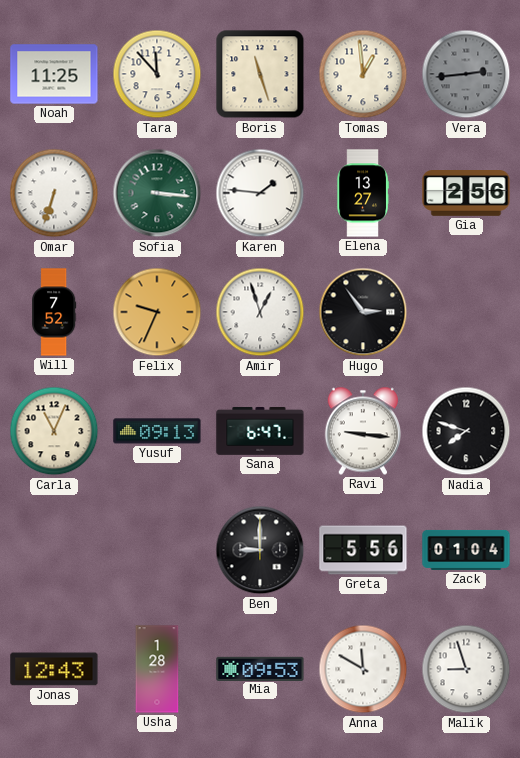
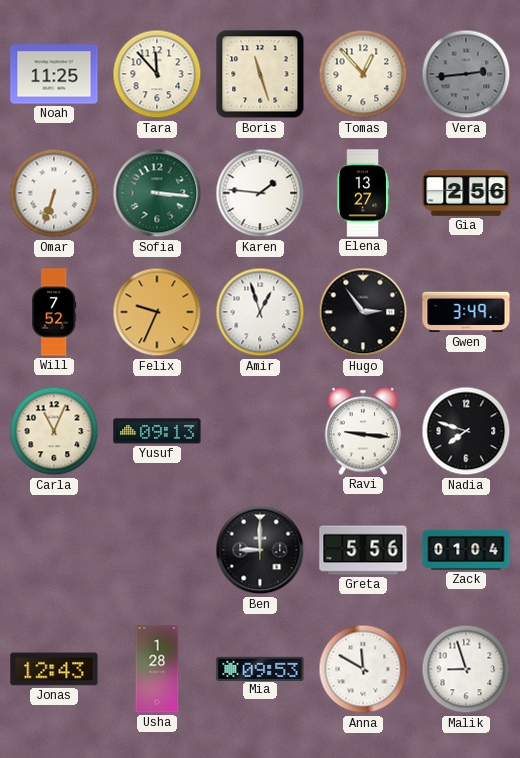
Tomas: 12:59 -> 12:53 (363, 74)
Gwen: none -> 3:49 (466, 312)
Sana: 6:47 -> none (260, 431)
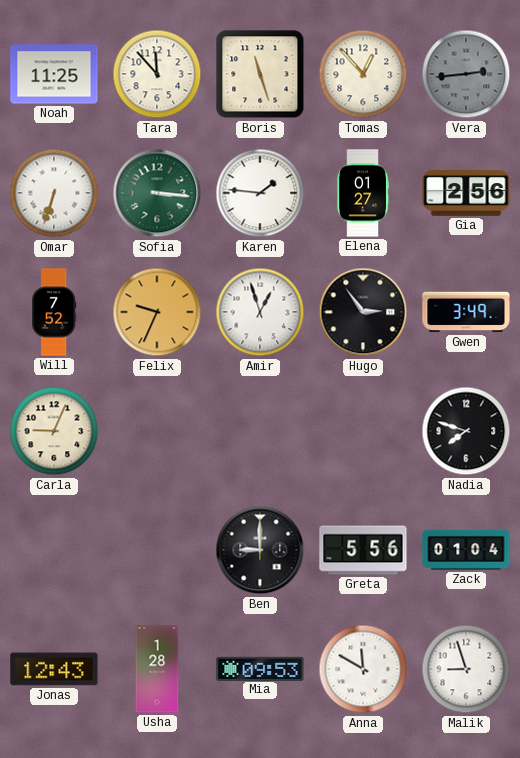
Elena: 13:27 -> 01:27 (362, 193)
Carla: 11:04 -> 9:04 (54, 431)
Yusuf: 09:13 -> none (157, 431)
Ravi: 9:16 -> none (362, 431)
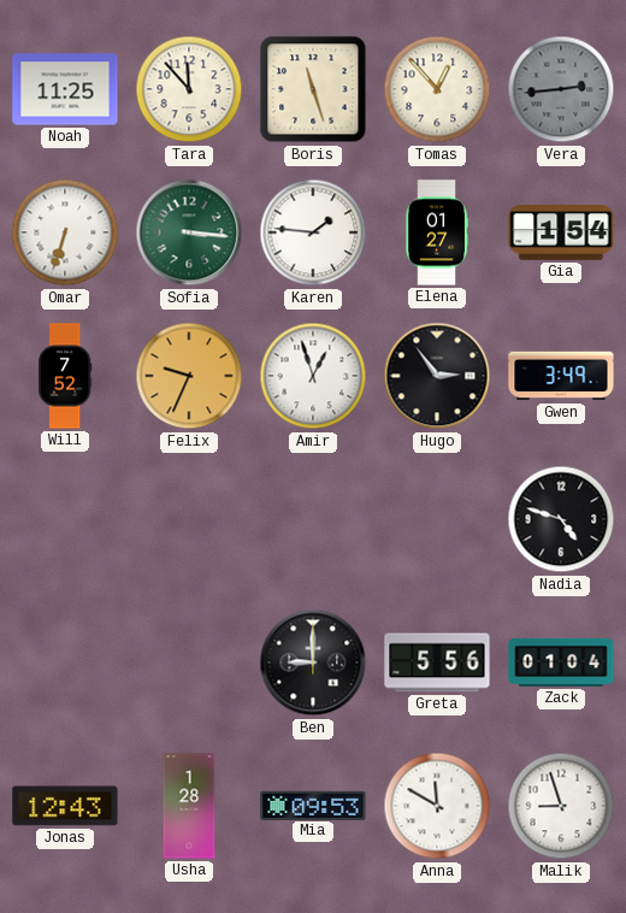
Gia: 2:56 -> 1:54 (561, 232)
Carla: 9:04 -> none (54, 431)
Nadia: 7:48 -> 4:48 (561, 519)
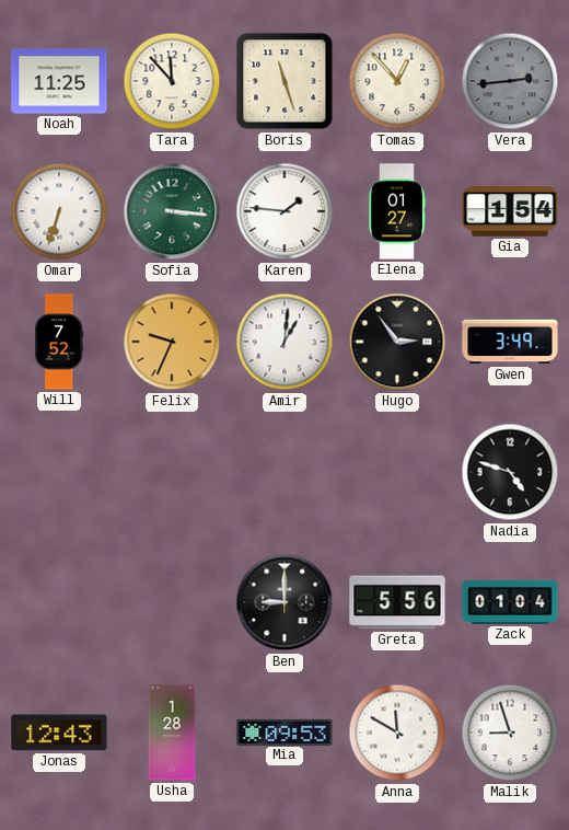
Amir: 12:57 -> 1:01 (284, 342)
